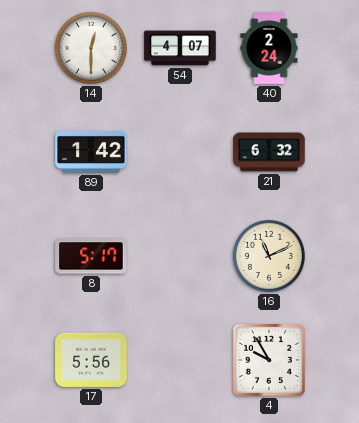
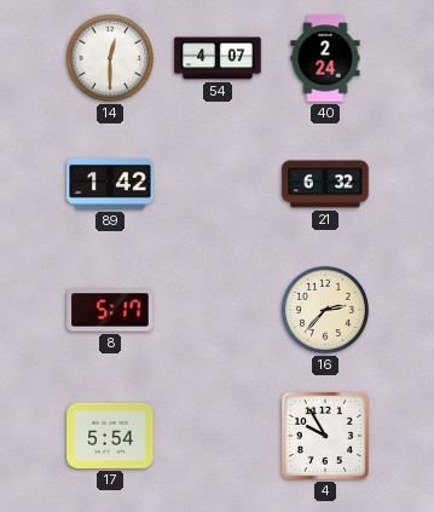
16: 11:11 -> 2:37 (325, 310)
17: 5:56 -> 5:54 (110, 436)
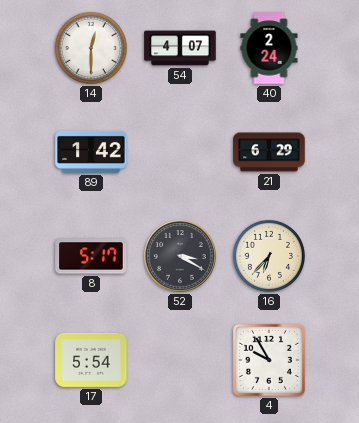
21: 6:32 -> 6:29 (269, 152)
52: none -> 3:20 (180, 256)
16: 2:37 -> 6:37 (269, 256)
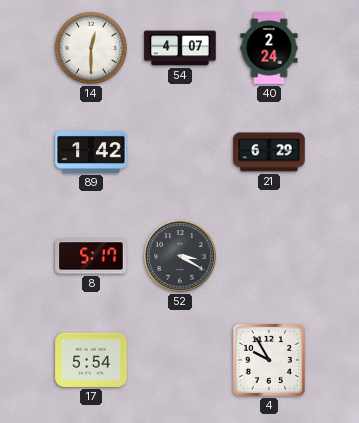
16: 6:37 -> none (269, 256)
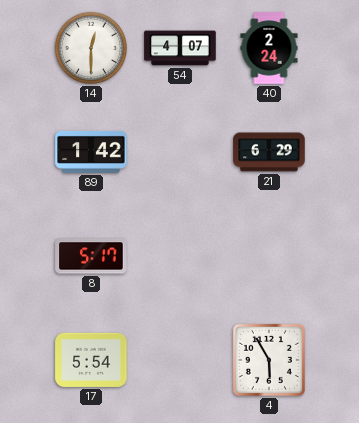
52: 3:20 -> none (180, 256)
4: 9:55 -> 5:55 (269, 360)
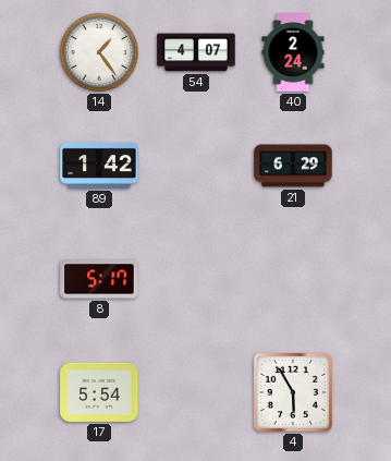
14: 12:30 -> 1:24 (99, 52)
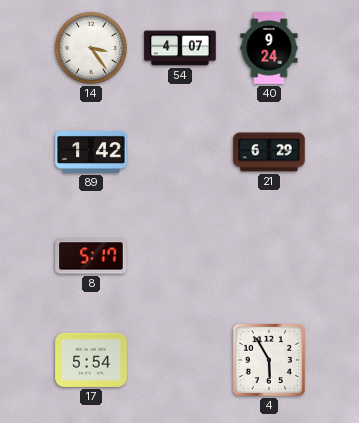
14: 1:24 -> 3:24 (91, 48)
40: 2:24 -> 9:24 (269, 48)
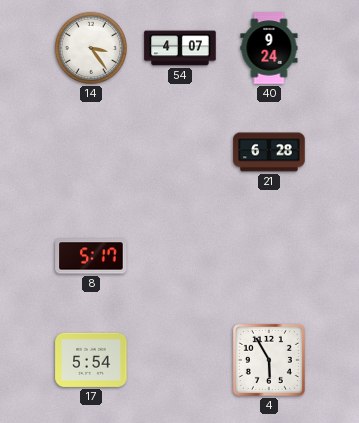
89: 1:42 -> none (91, 152)
21: 6:29 -> 6:28 (269, 152)
